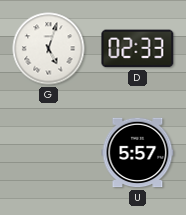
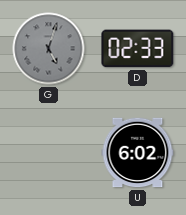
G dial: white -> grey (49, 49)
U: 5:57 -> 6:02 (138, 153)
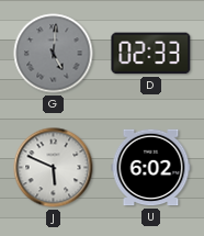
G: 5:03 -> 5:01 (54, 54)
J: none -> 5:49 (54, 168)
